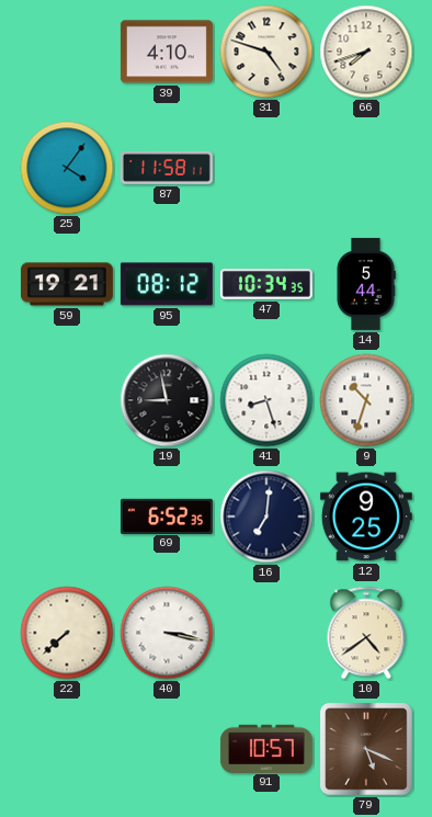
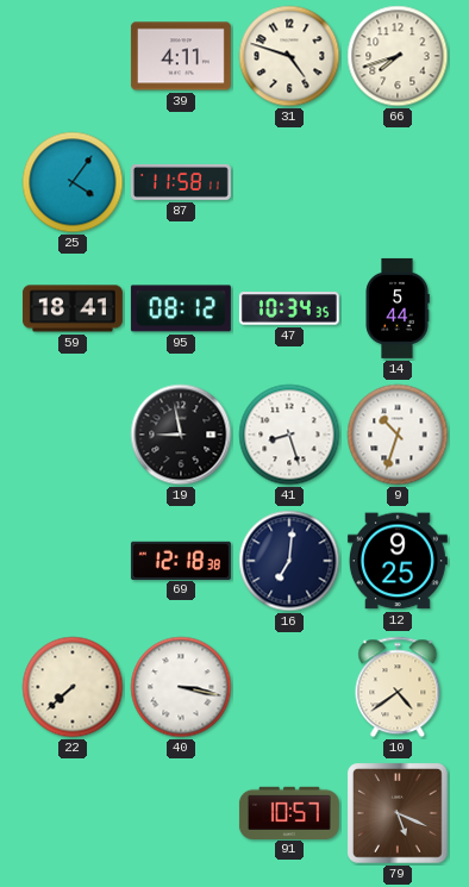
39: 4:10 -> 4:11 (181, 56)
59: 19:21 -> 18:41 (73, 308)
69: 6:52 -> 12:18 (181, 560)
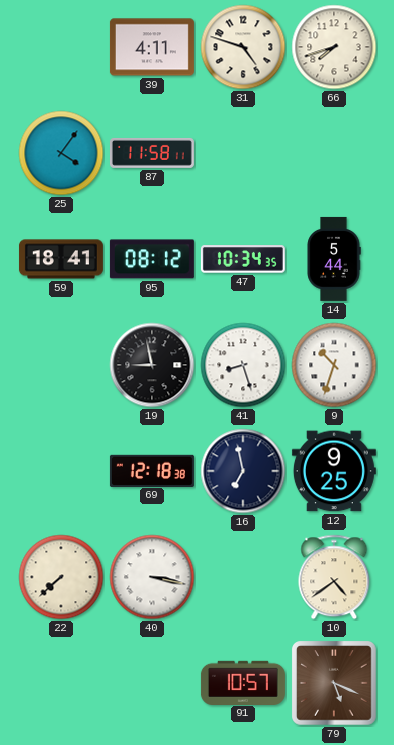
16: 7:01 -> 6:58 (243, 471)
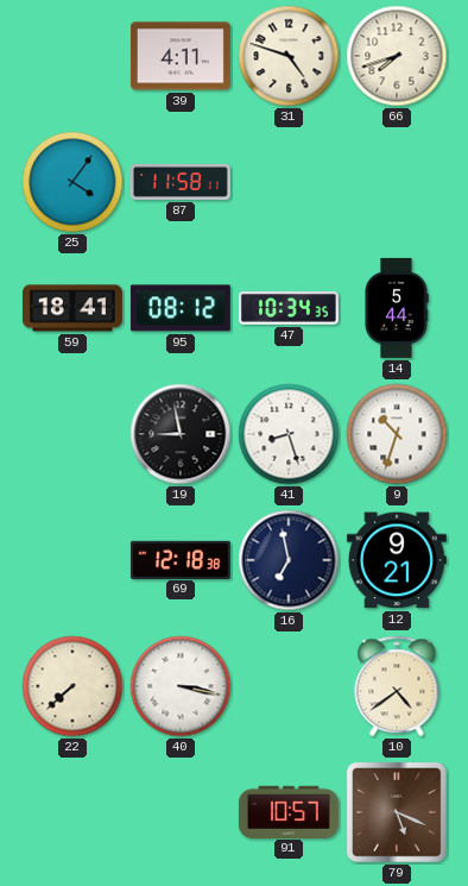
12: 9:25 -> 9:21 (397, 560)
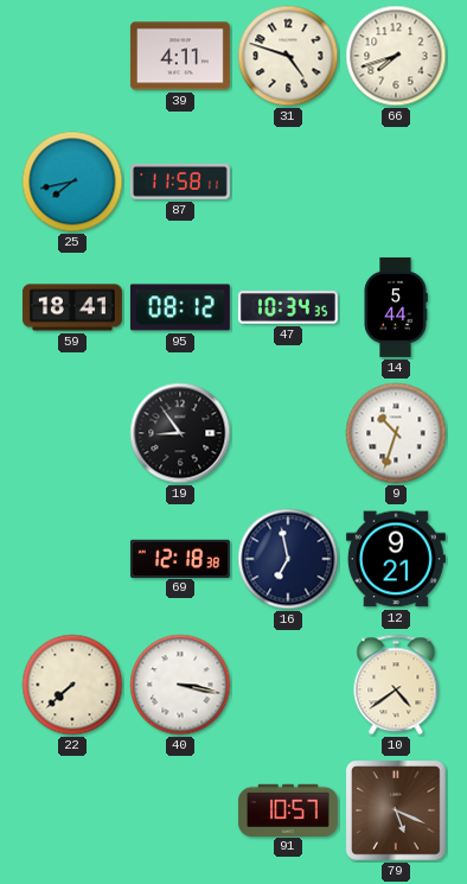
25: 4:06 -> 7:43 (72, 182)
19: 8:58 -> 8:54 (180, 433)
41: 8:27 -> none (289, 434)
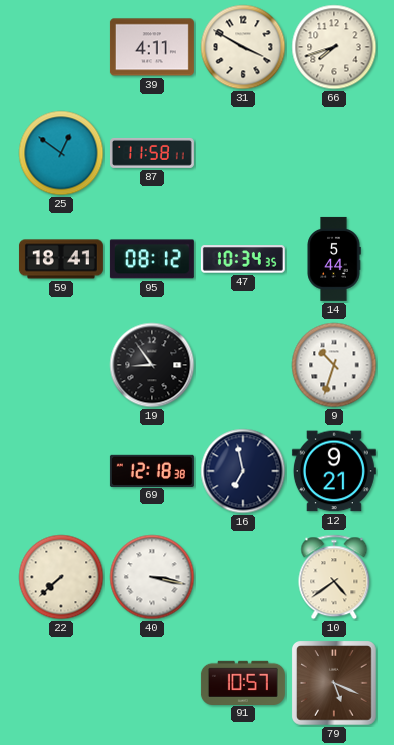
31: 4:48 -> 3:50 (243, 47)
25: 7:43 -> 12:51 (61, 153)
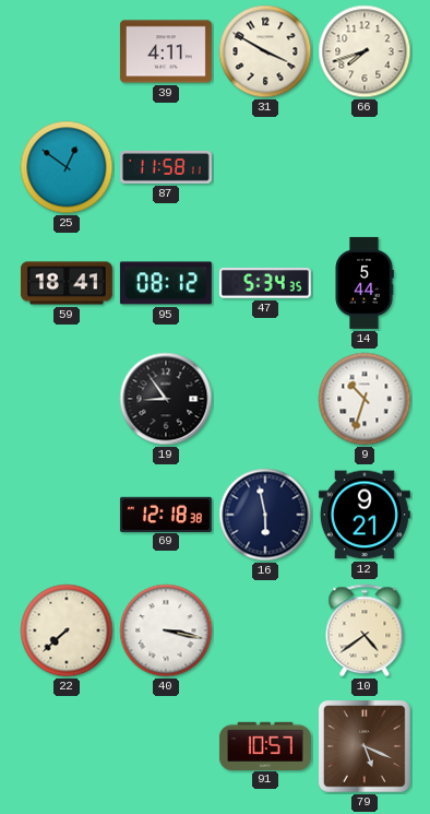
47: 10:34 -> 5:34 (265, 283)
16: 6:58 -> 5:58 (265, 515)
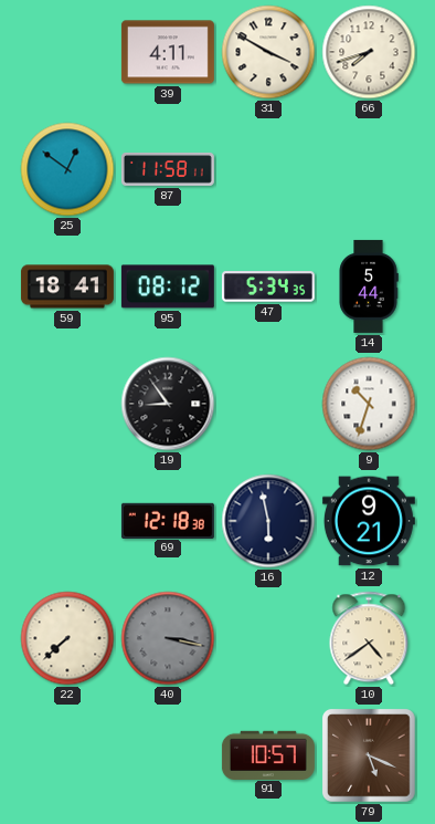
40 dial: white -> grey (168, 638)
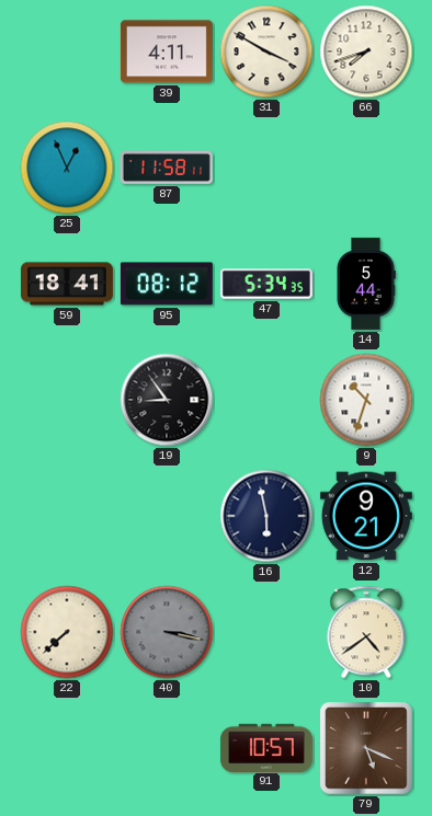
25: 12:51 -> 12:56 (67, 168)
69: 12:18 -> none (168, 520)
